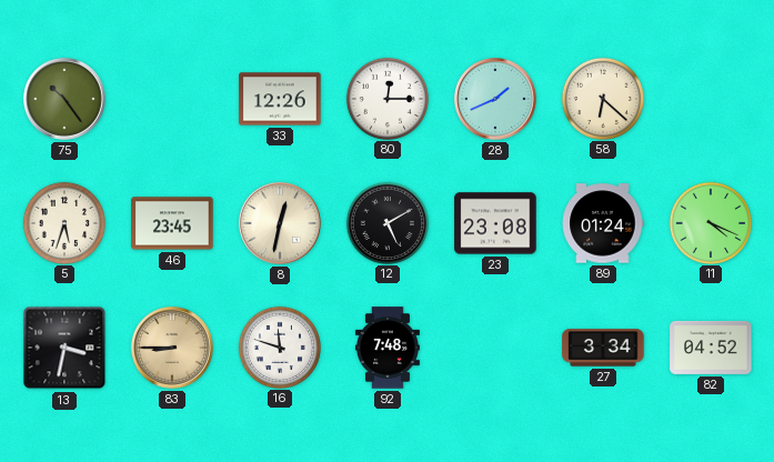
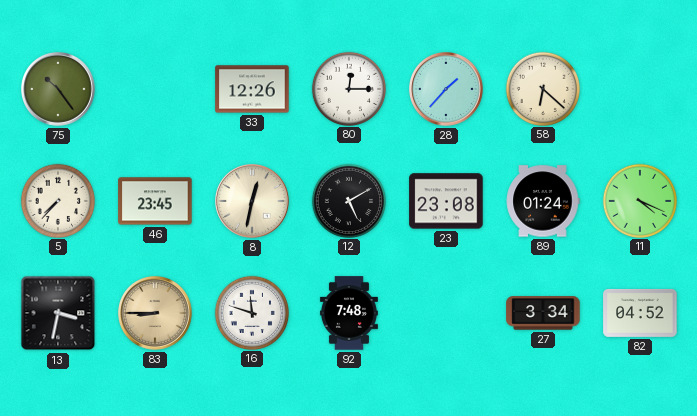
28: 1:41 -> 1:37 (447, 90)
5: 5:33 -> 7:37 (57, 200)
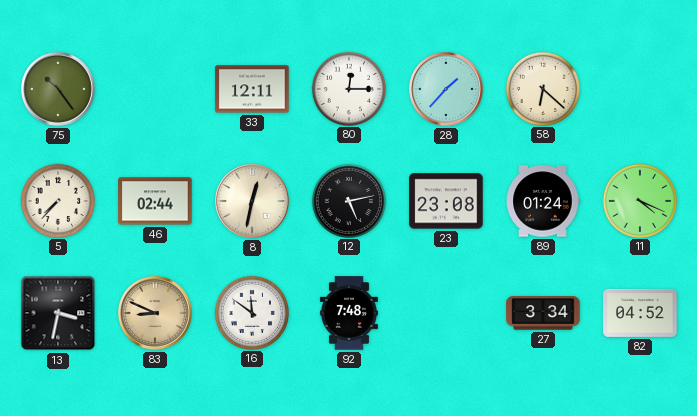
33: 12:26 -> 12:11 (252, 89)
46: 23:45 -> 02:44 (155, 201)
12: 5:10 -> 5:13 (348, 200)
83: 8:45 -> 8:49 (156, 314)
16: 11:48 -> 11:51 (251, 312)
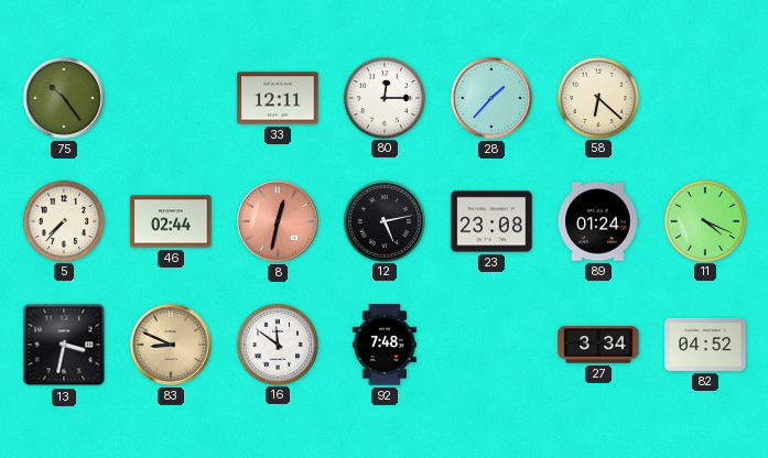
8 dial: cream -> salmon (279, 222)
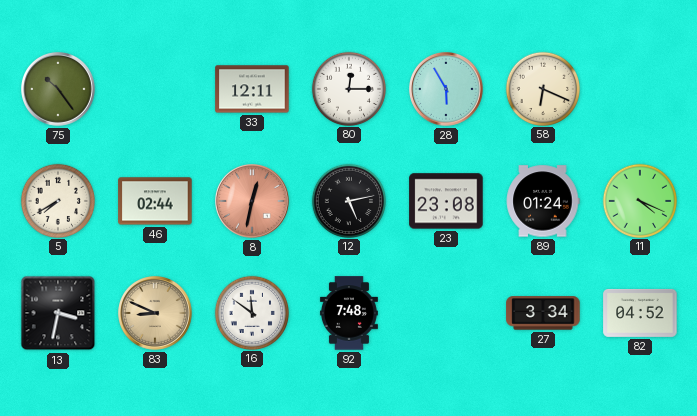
28: 1:37 -> 5:55 (447, 90)
58: 6:22 -> 6:19 (542, 88)
5: 7:37 -> 7:40 (57, 200)
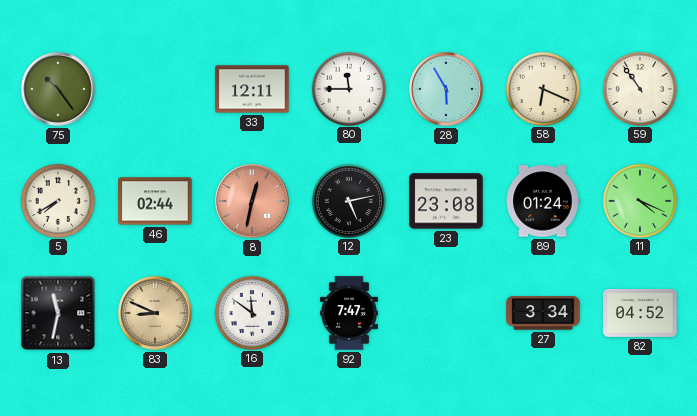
80: 12:15 -> 11:45 (348, 88)
59: none -> 10:54 (639, 88)
13: 3:32 -> 11:32 (58, 313)
92: 7:48 -> 7:47 (349, 313)
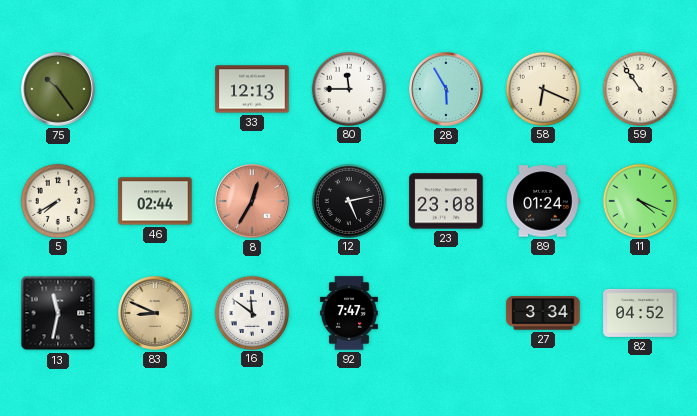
33: 12:11 -> 12:13 (252, 89)
8: 12:32 -> 12:35 (253, 202)
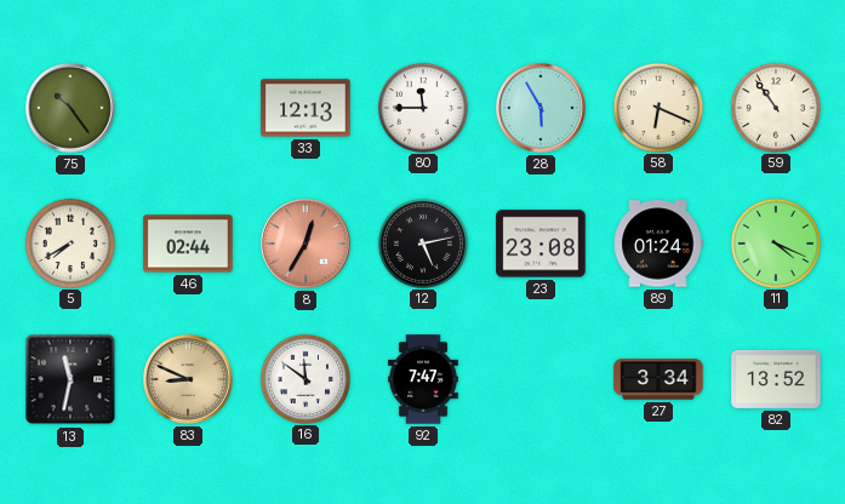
82: 04:52 -> 13:52 (776, 379)
